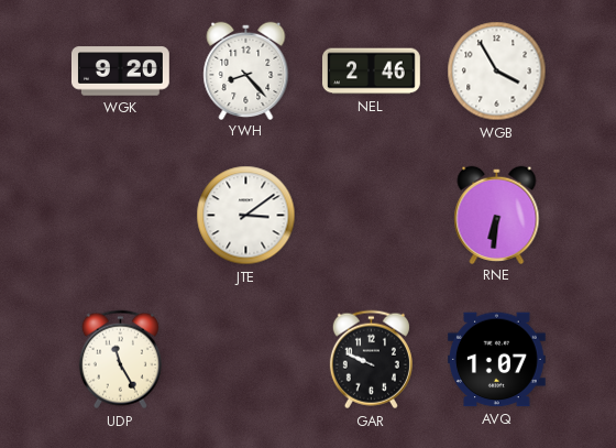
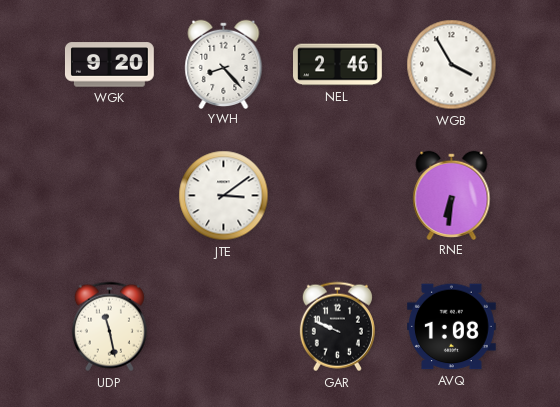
UDP: 11:25 -> 11:28 (109, 327)
AVQ: 1:07 -> 1:08 (452, 327)
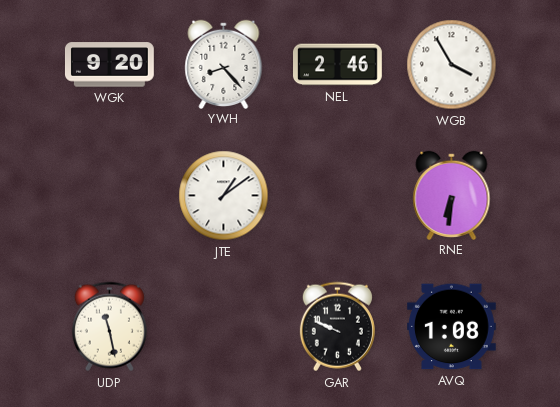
JTE: 3:09 -> 1:09 (224, 196)
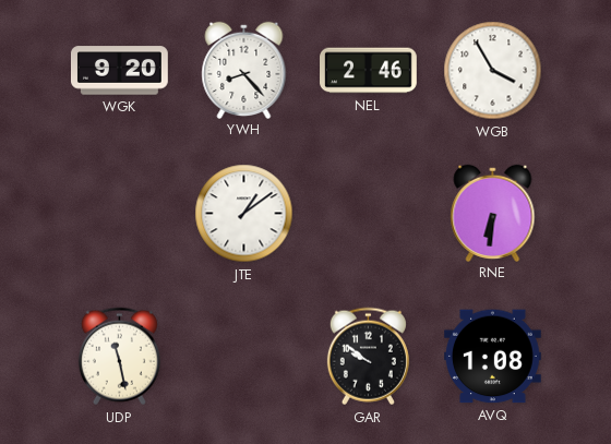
GAR: 9:49 -> 9:51 (368, 357)
